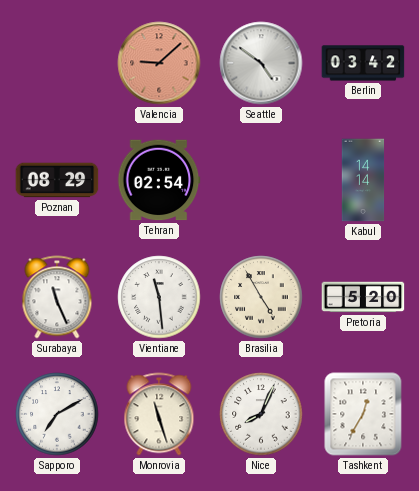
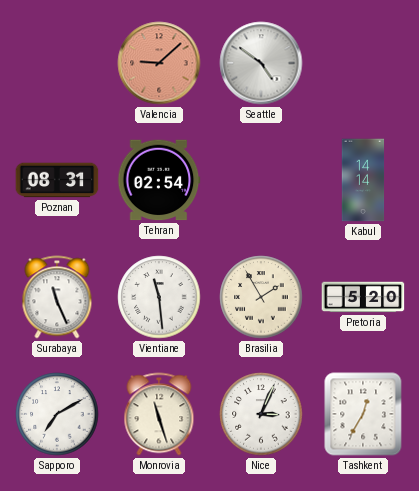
Berlin: 03:42 -> none (363, 63)
Poznan: 08:29 -> 08:31 (57, 180)
Brasilia: 4:55 -> 1:55 (261, 297)
Nice: 8:04 -> 3:04 (261, 414)
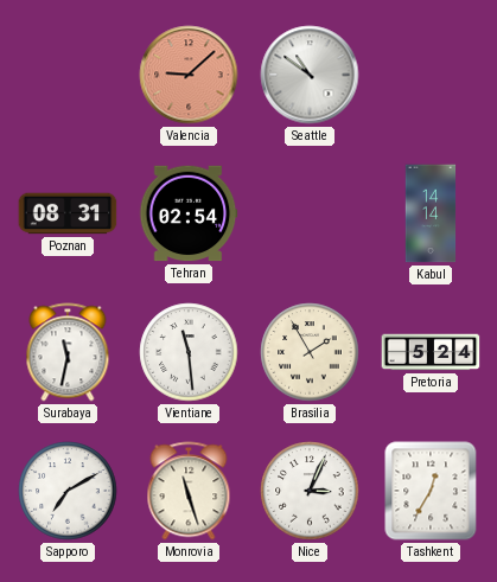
Seattle: 4:51 -> 10:51 (310, 75)
Surabaya: 11:26 -> 11:32 (68, 352)
Pretoria: 5:20 -> 5:24 (431, 352)
